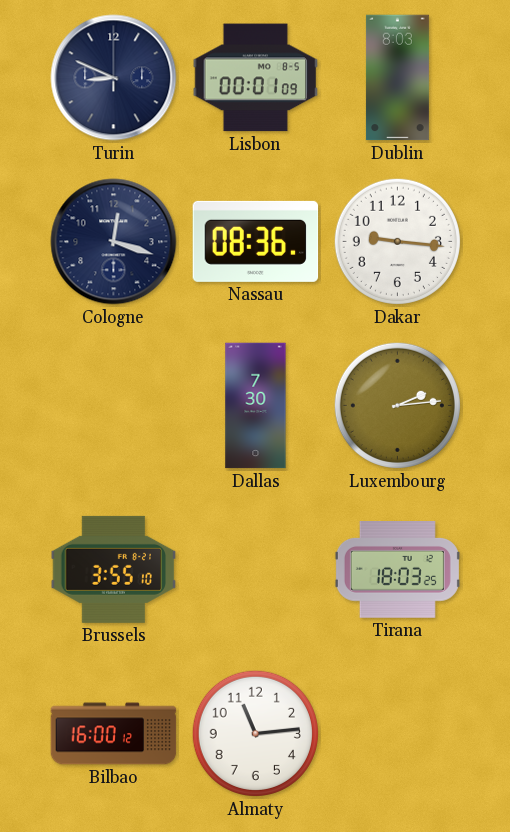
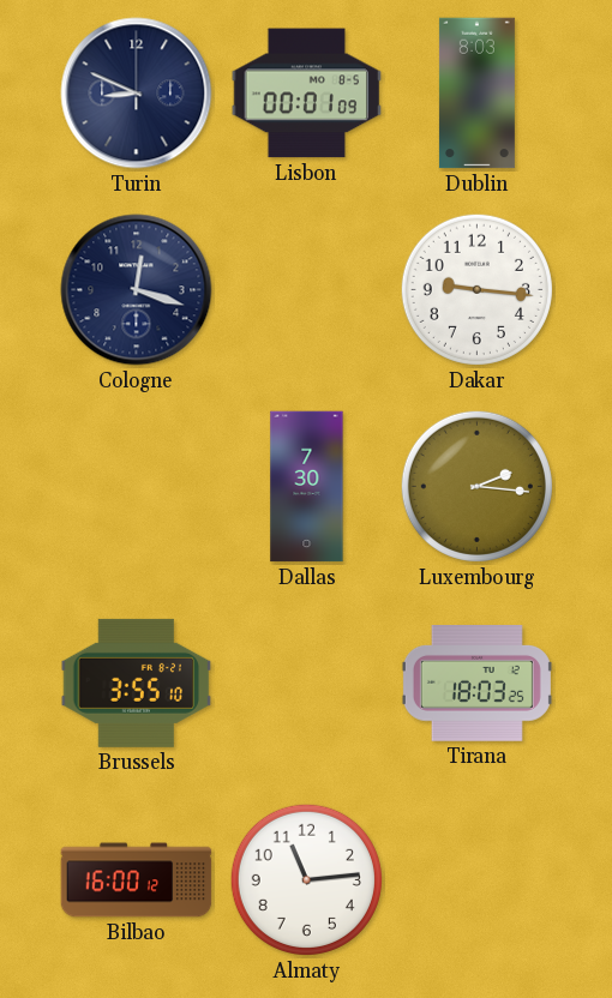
Nassau: 08:36 -> none (256, 241)
Luxembourg: 2:14 -> 2:16 (476, 486)
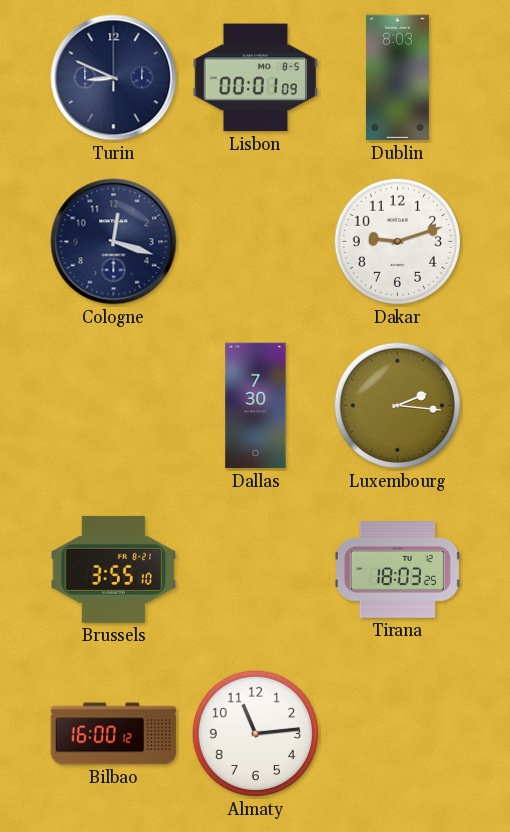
Dakar: 9:16 -> 9:12 (397, 241)
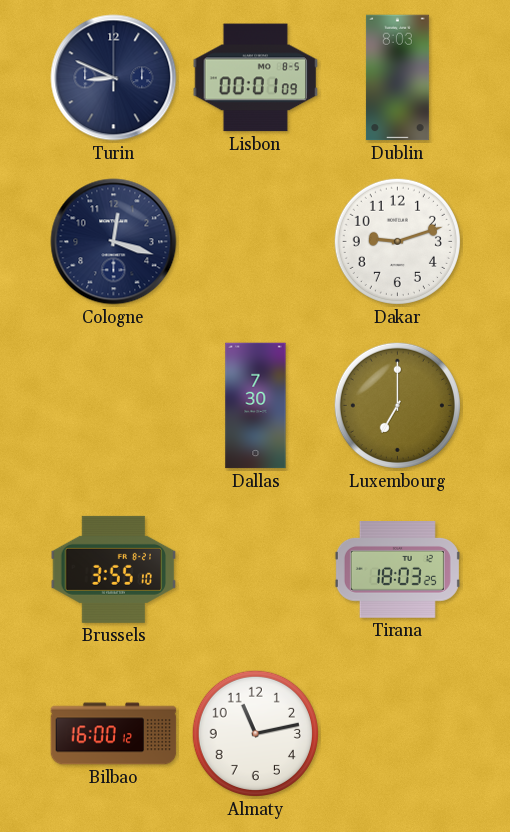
Luxembourg: 2:16 -> 7:00 (397, 405)
Almaty: 11:14 -> 11:13 (255, 733)
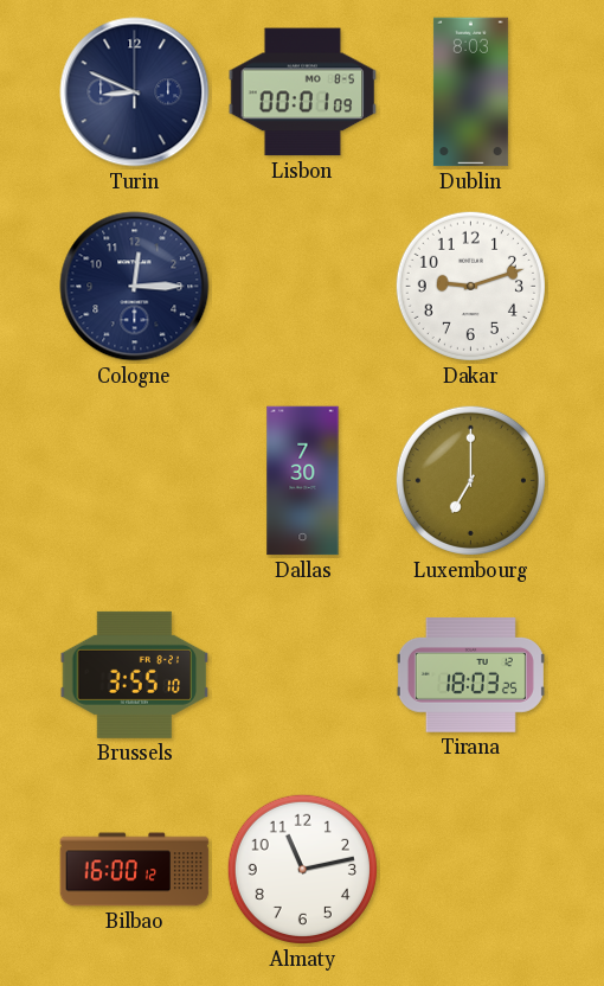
Cologne: 12:18 -> 12:15 (135, 287)
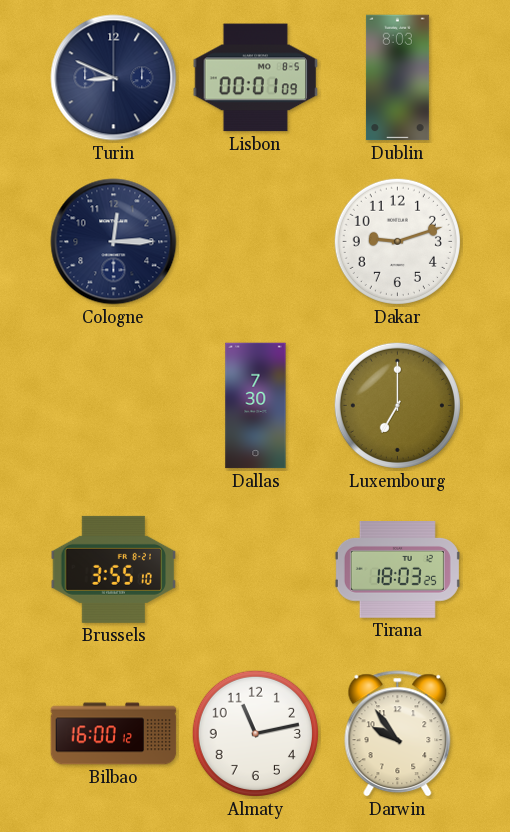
Darwin: none -> 9:54 (398, 734)
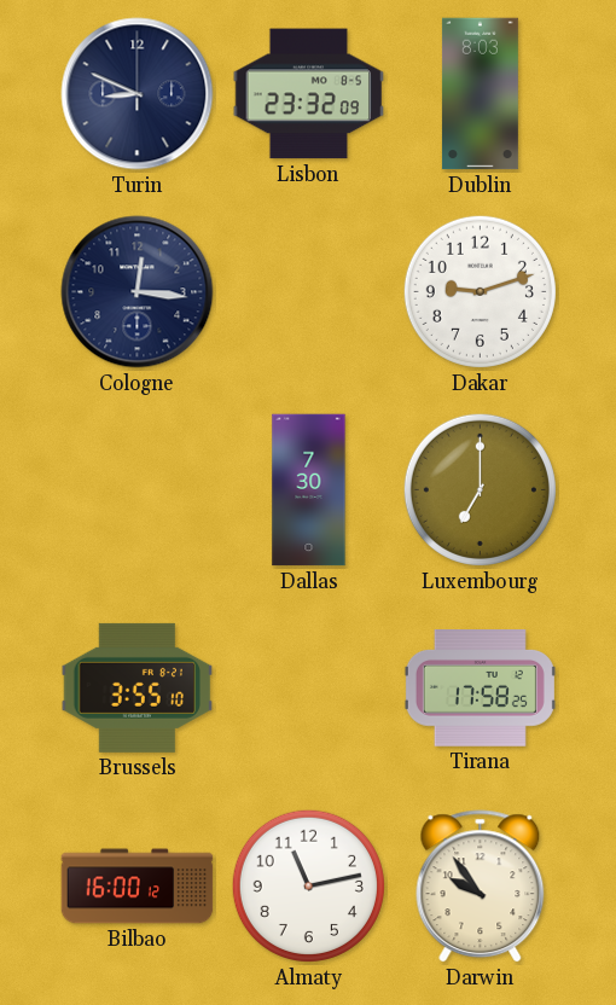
Lisbon: 00:01 -> 23:32 (309, 94)
Cologne: 12:15 -> 12:16 (138, 292)
Tirana: 18:03 -> 17:58 (480, 689)
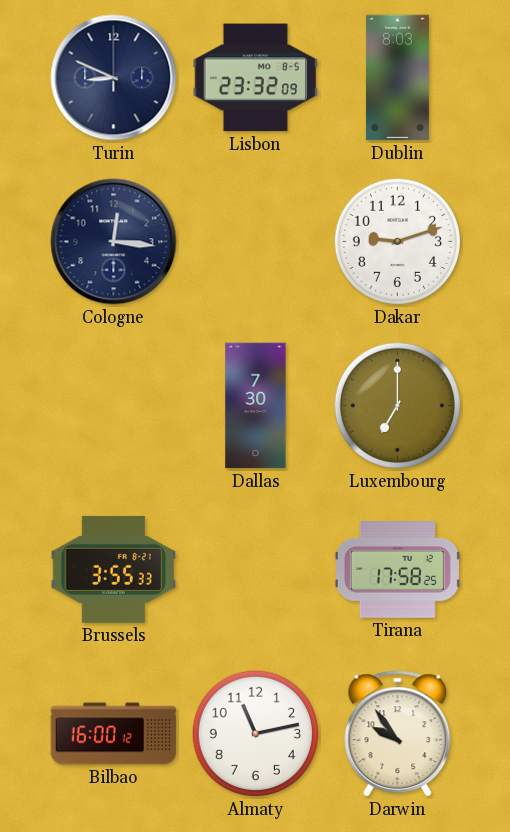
Brussels: 3:55:10 -> 3:55:33 (114, 569)
